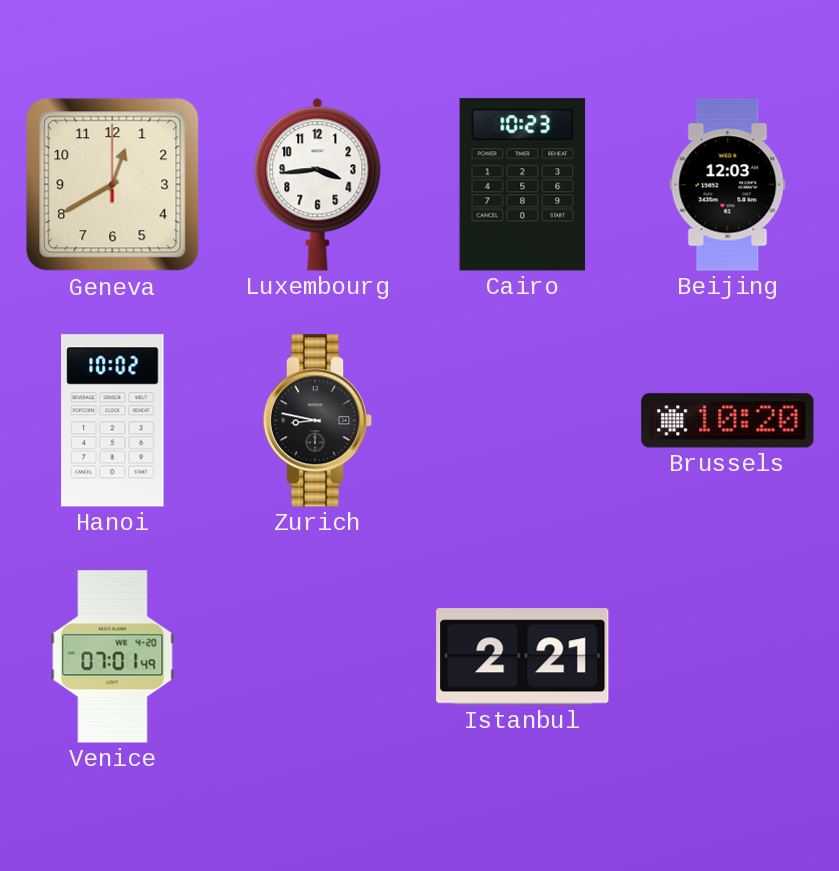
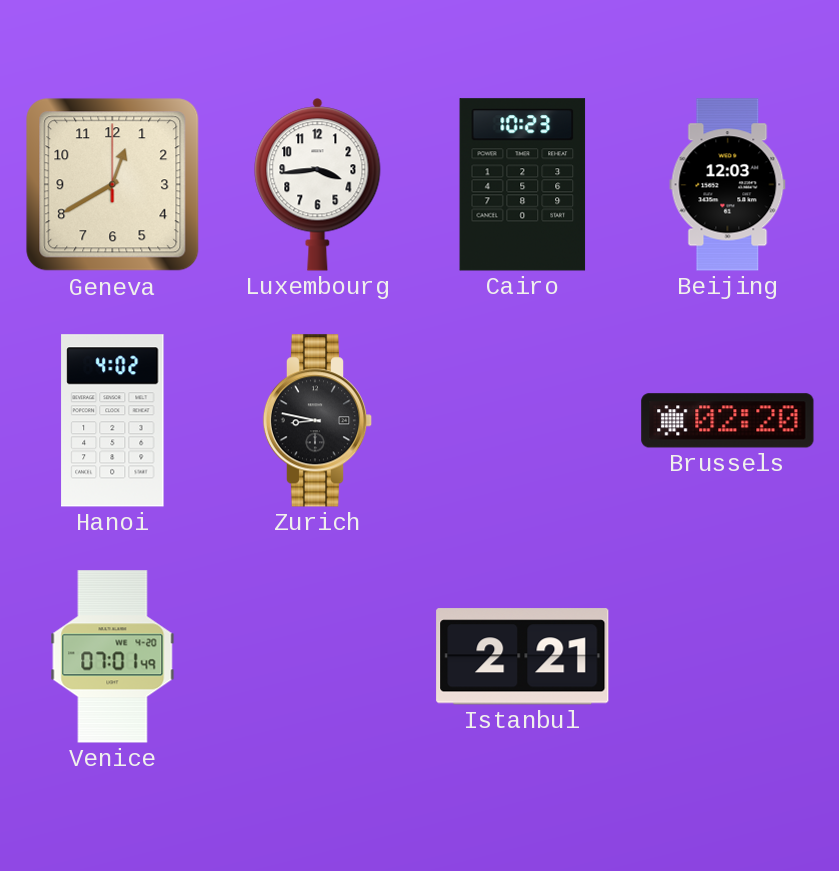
Hanoi: 10:02 -> 4:02 (113, 421)
Brussels: 10:20 -> 02:20 (728, 421)
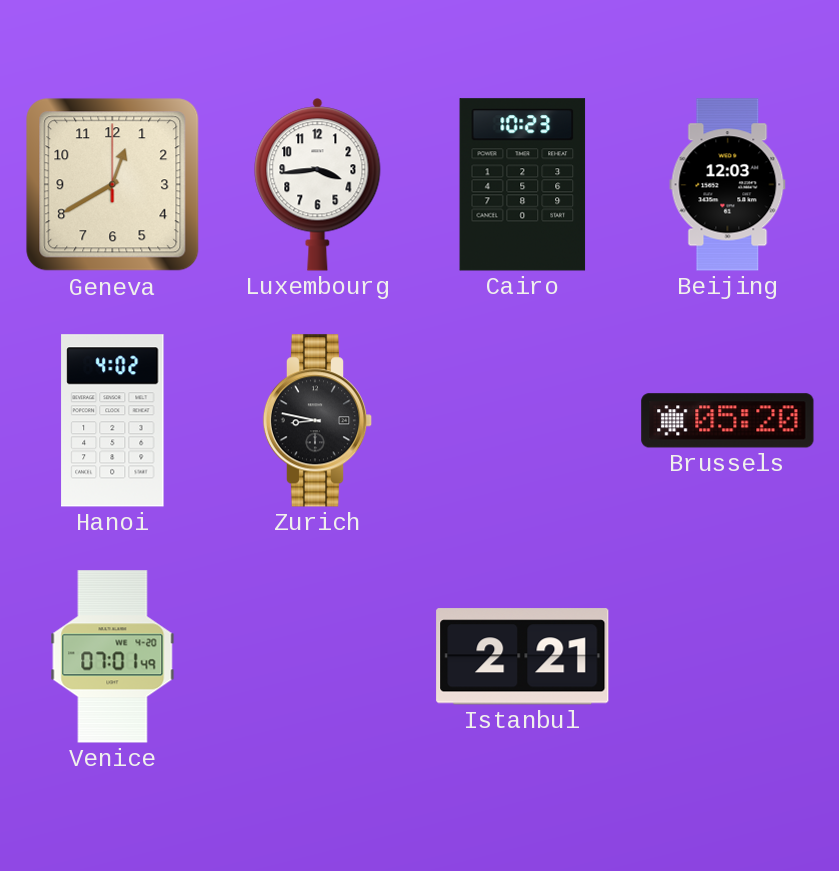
Brussels: 02:20 -> 05:20 (728, 421)
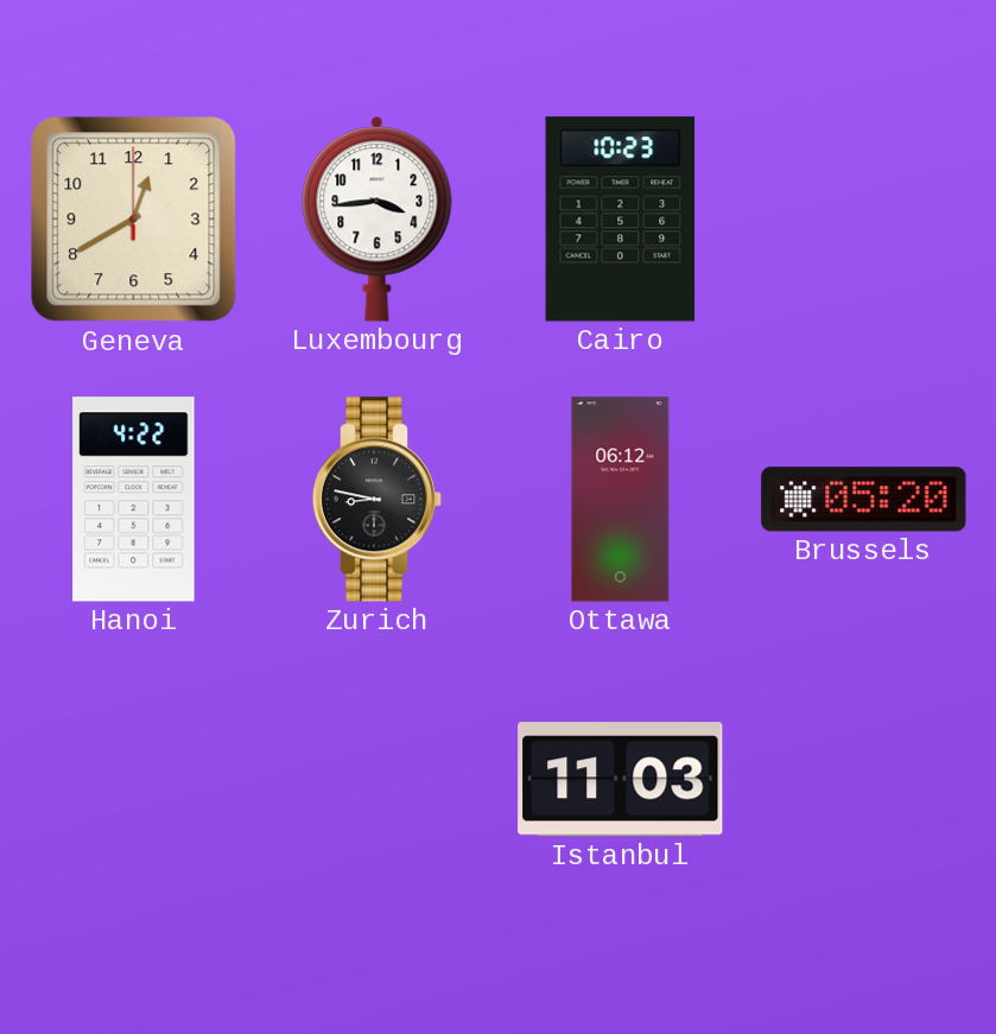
Beijing: 12:03 -> none (728, 185)
Hanoi: 4:02 -> 4:22 (134, 500)
Ottawa: none -> 06:12 (621, 500)
Venice: 07:01 -> none (113, 657)
Istanbul: 2:21 -> 11:03 (621, 780)
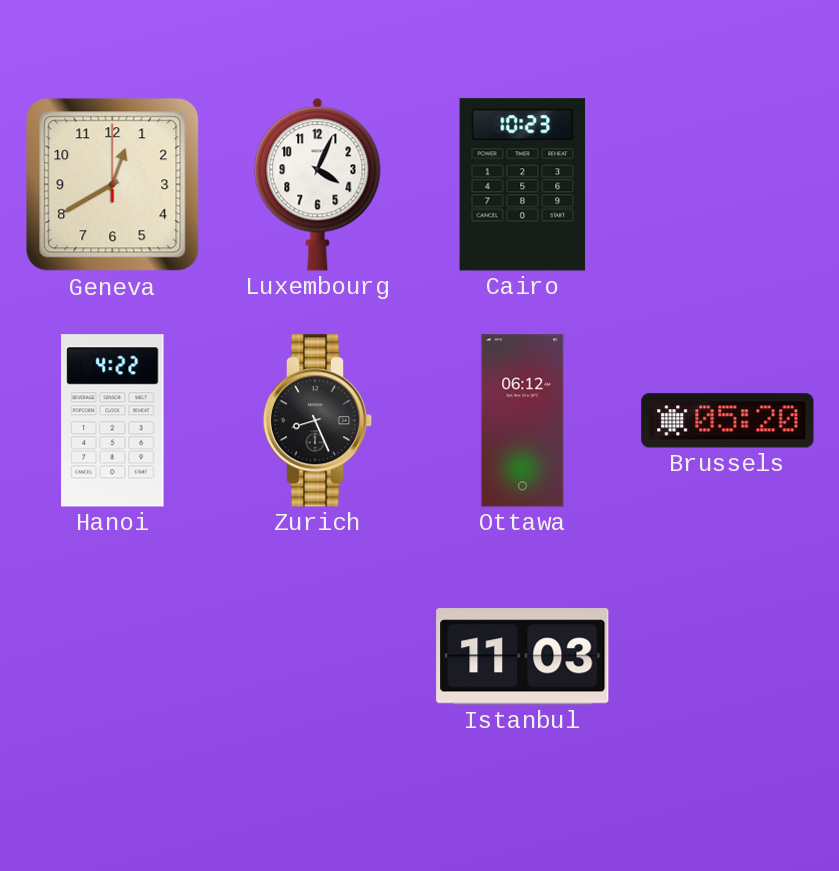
Luxembourg: 3:44 -> 4:04 (318, 185)
Zurich: 8:47 -> 8:26 (318, 421)
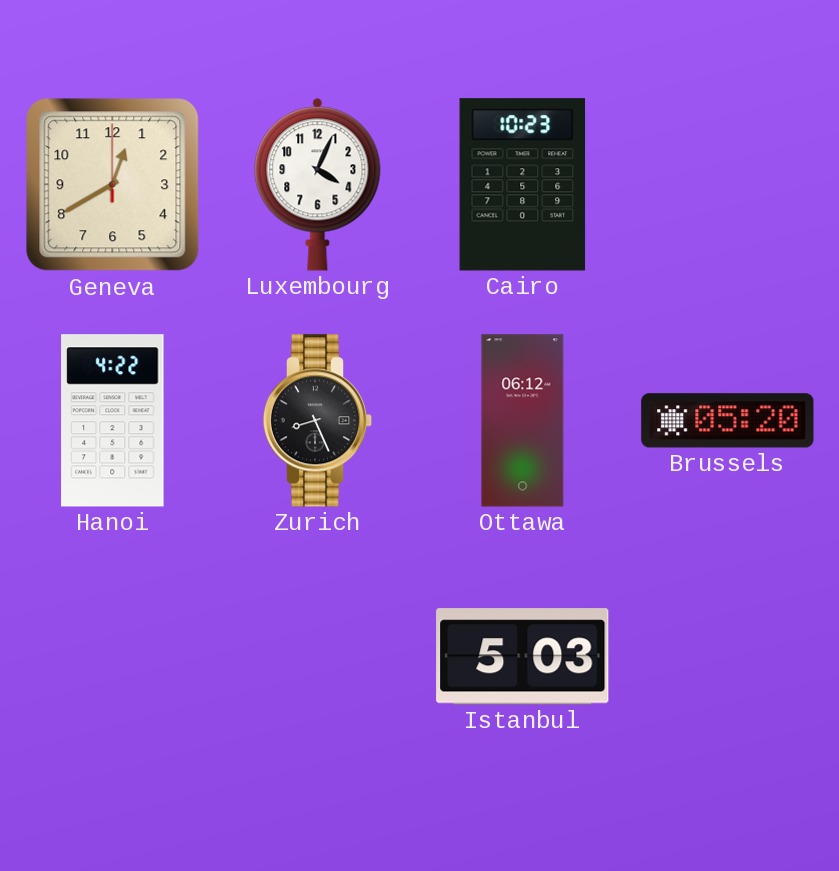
Istanbul: 11:03 -> 5:03 (523, 657)
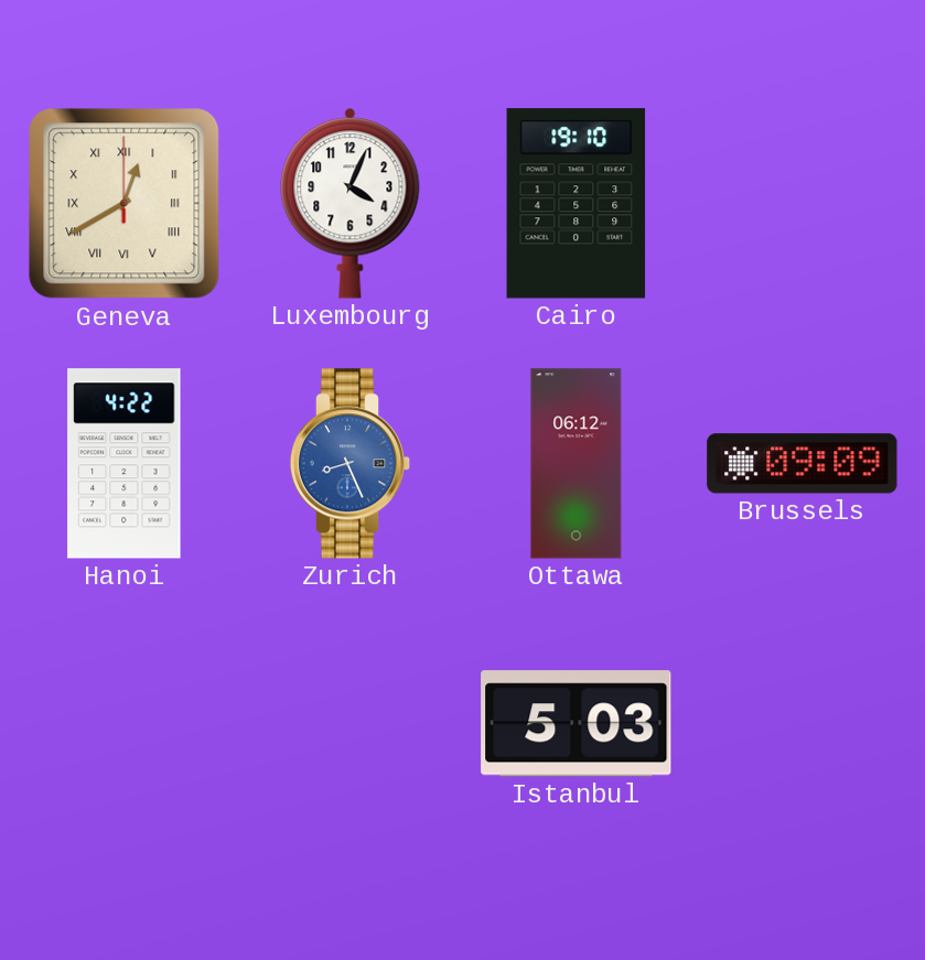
Geneva numerals: Arabic -> Roman (125, 204)
Cairo: 10:23 -> 19:10 (577, 204)
Zurich dial: black -> blue (351, 464)
Brussels: 05:20 -> 09:09 (803, 464)
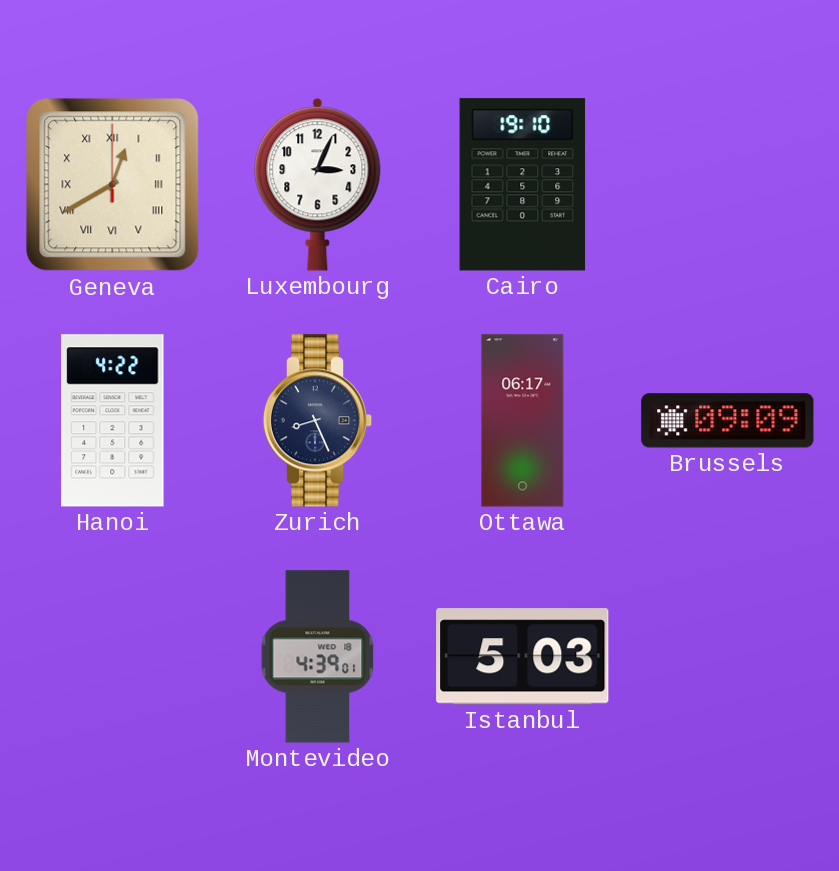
Luxembourg: 4:04 -> 3:04 (318, 185)
Zurich dial: blue -> navy (318, 421)
Ottawa: 06:12 -> 06:17 (523, 421)
Montevideo: none -> 4:39 (318, 657)
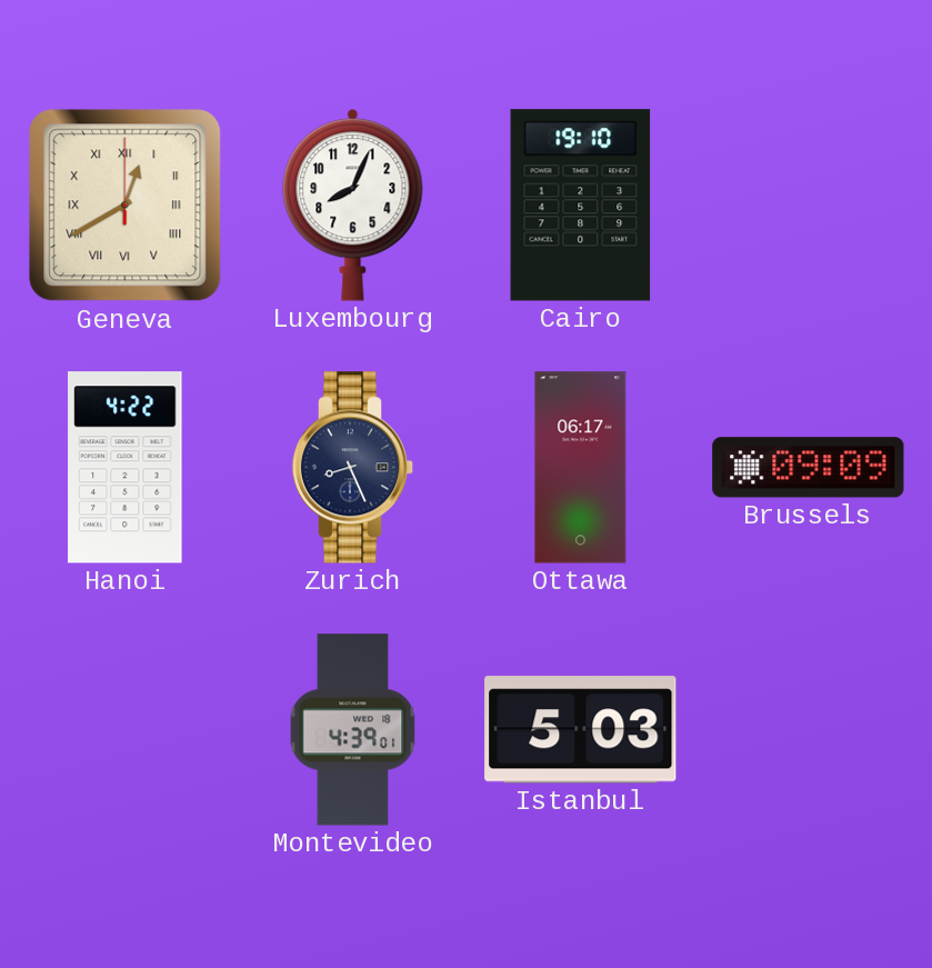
Luxembourg: 3:04 -> 8:04 (353, 206)
